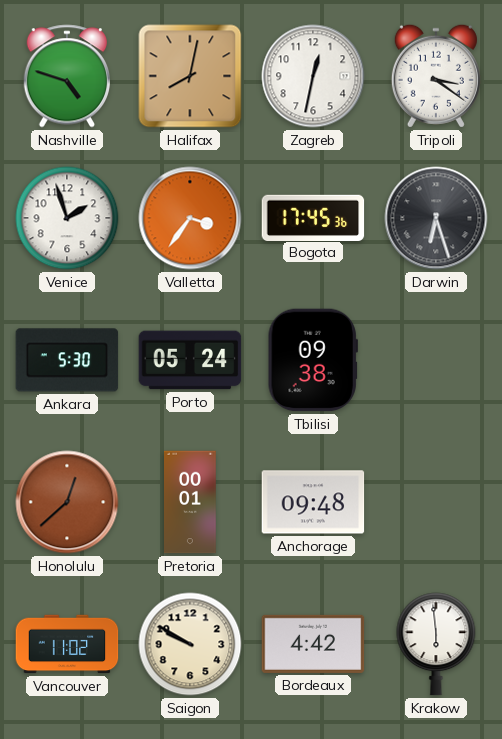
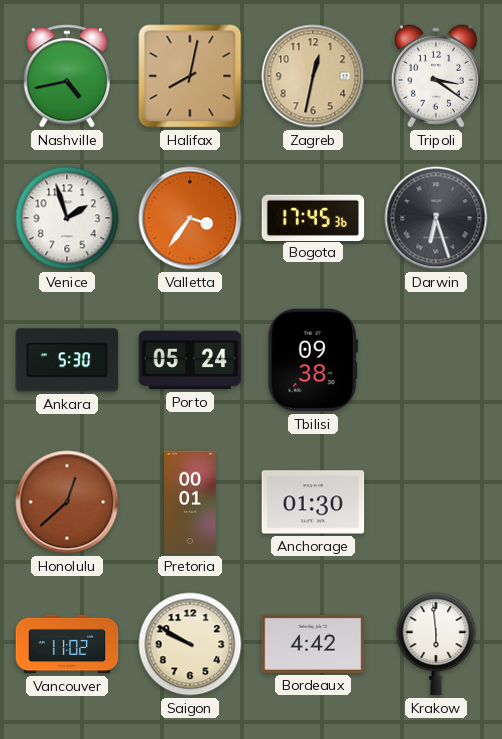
Nashville: 4:48 -> 4:43 (66, 76)
Zagreb dial: white -> champagne (313, 76)
Anchorage: 09:48 -> 01:30 (313, 502)
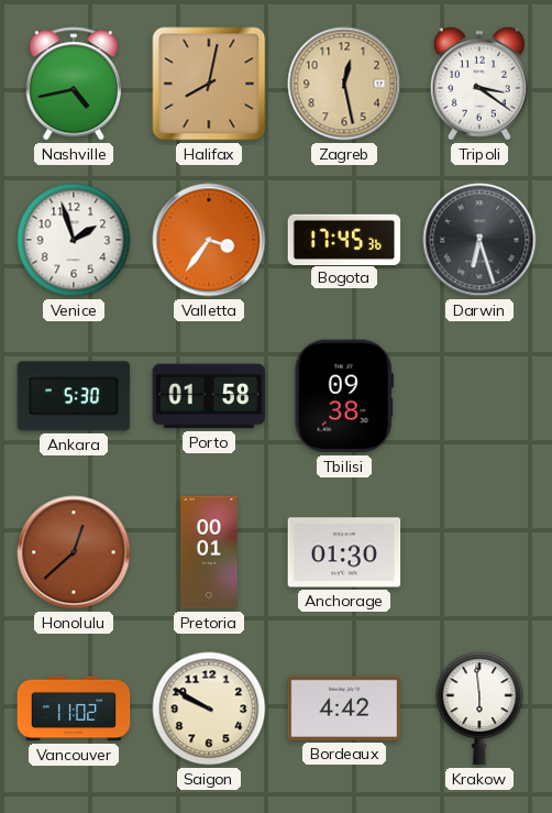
Zagreb: 12:32 -> 12:28 (344, 84)
Porto: 05:24 -> 01:58 (209, 396)
